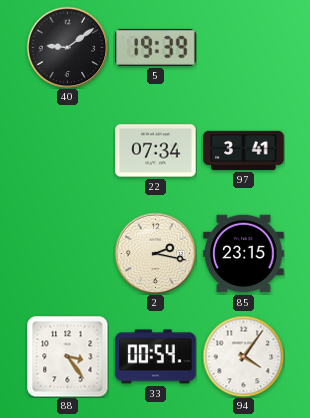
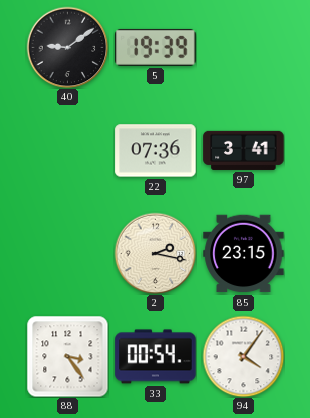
22: 07:34 -> 07:36 (156, 151)
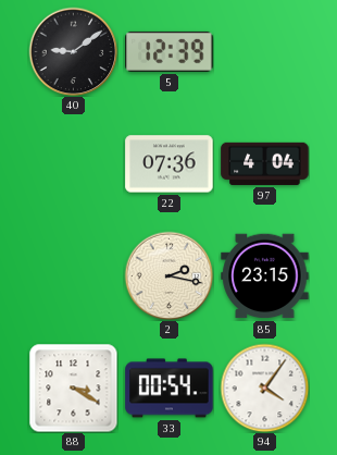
5: 19:39 -> 12:39 (170, 51)
97: 3:41 -> 4:04 (265, 163)
88: 3:24 -> 3:20 (73, 388)
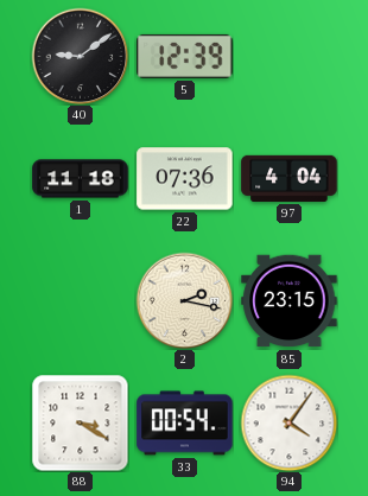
1: none -> 11:18 (81, 179)
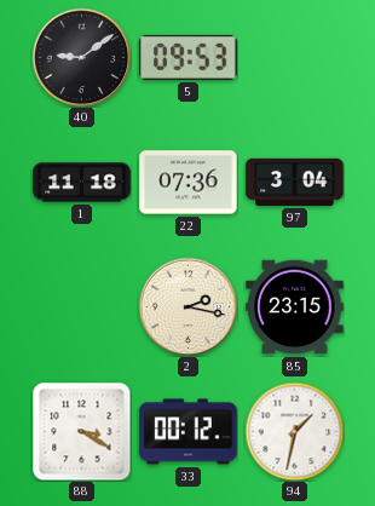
5: 12:39 -> 09:53 (189, 57)
97: 4:04 -> 3:04 (295, 182)
33: 00:54 -> 00:12 (189, 432)
94: 4:06 -> 1:32 (294, 431)
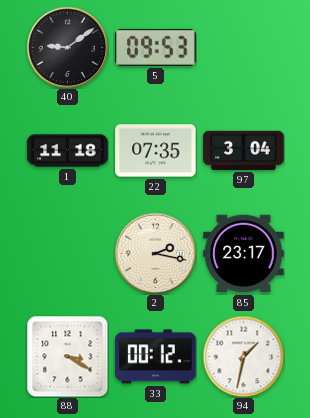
22: 07:36 -> 07:35 (156, 151)
85: 23:15 -> 23:17 (244, 254)
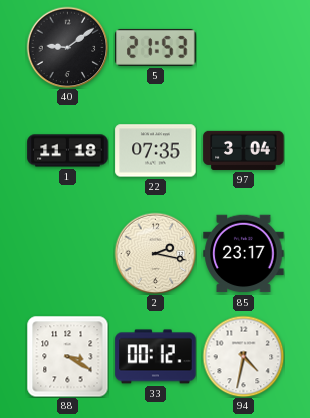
5: 09:53 -> 21:53 (156, 47)
94: 1:32 -> 4:32 (243, 356)
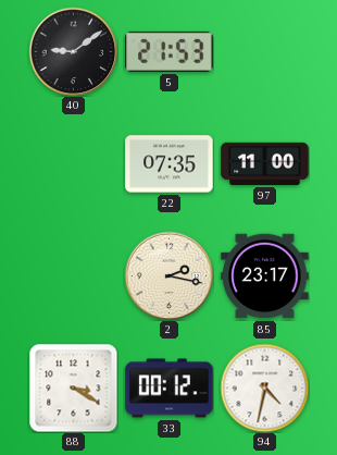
1: 11:18 -> none (68, 151)
97: 3:04 -> 11:00 (265, 163)
